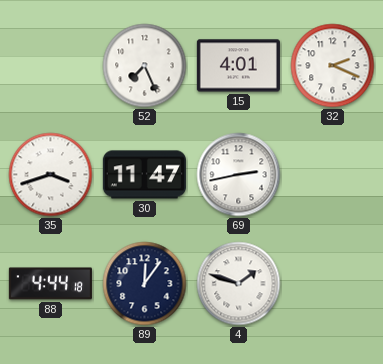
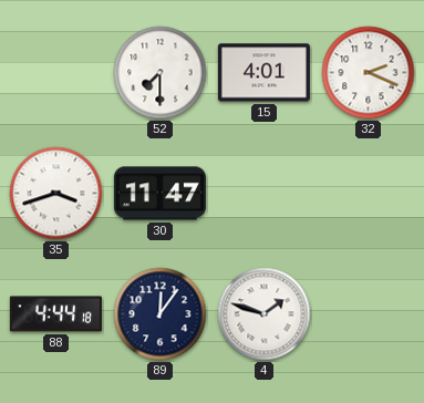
52: 7:26 -> 7:30 (161, 73)
69: 2:43 -> none (239, 175)
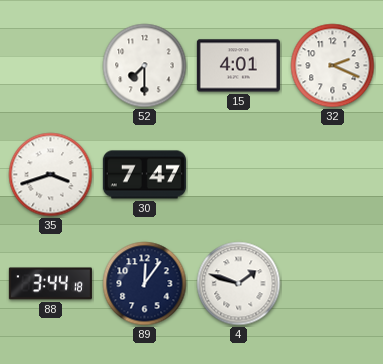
30: 11:47 -> 7:47 (144, 175)
88: 4:44 -> 3:44 (50, 284)
